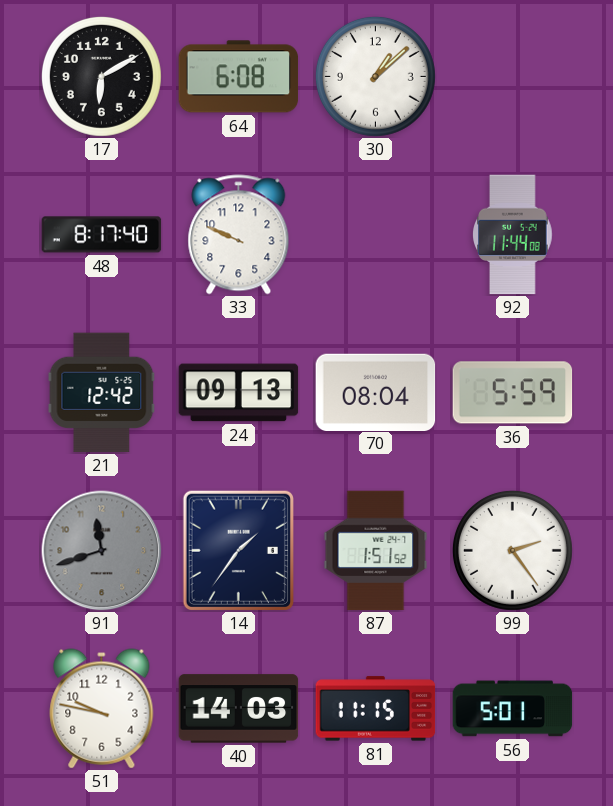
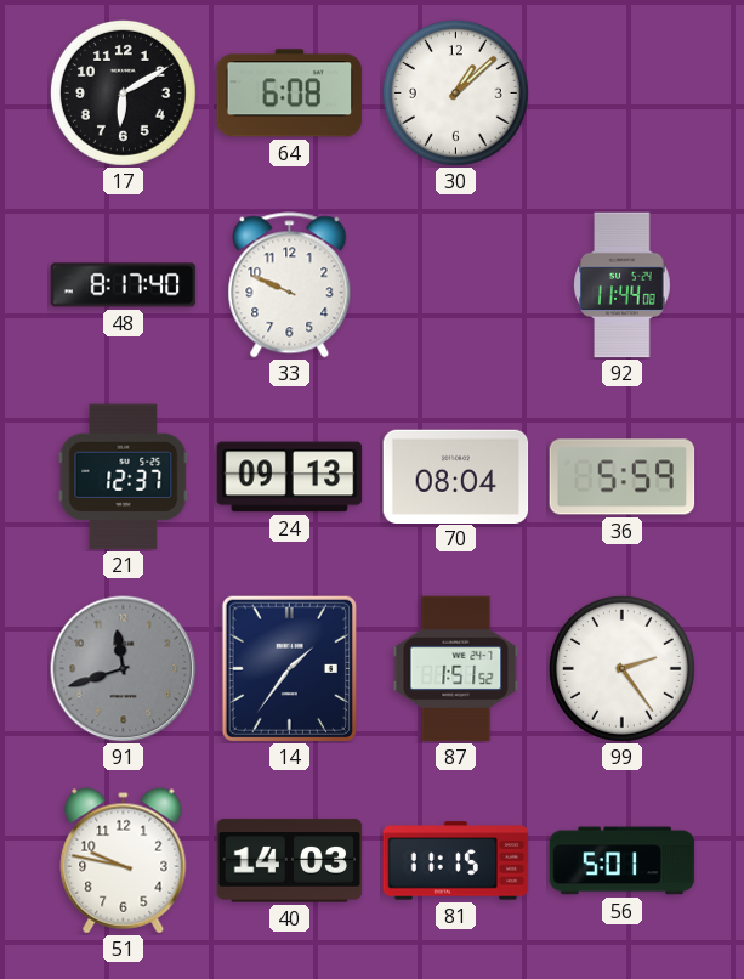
21: 12:42 -> 12:37 (124, 477)
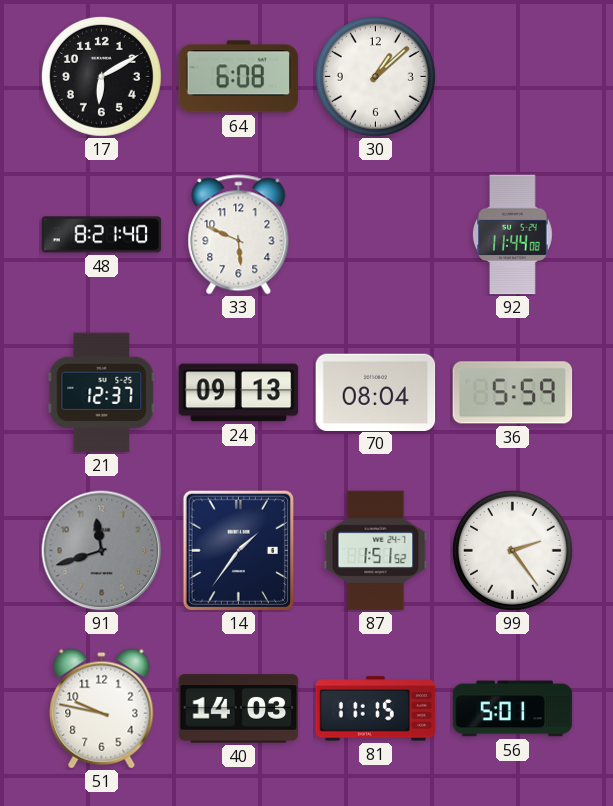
48: 8:17 -> 8:21 (102, 235)
33: 9:49 -> 5:49 (239, 235)
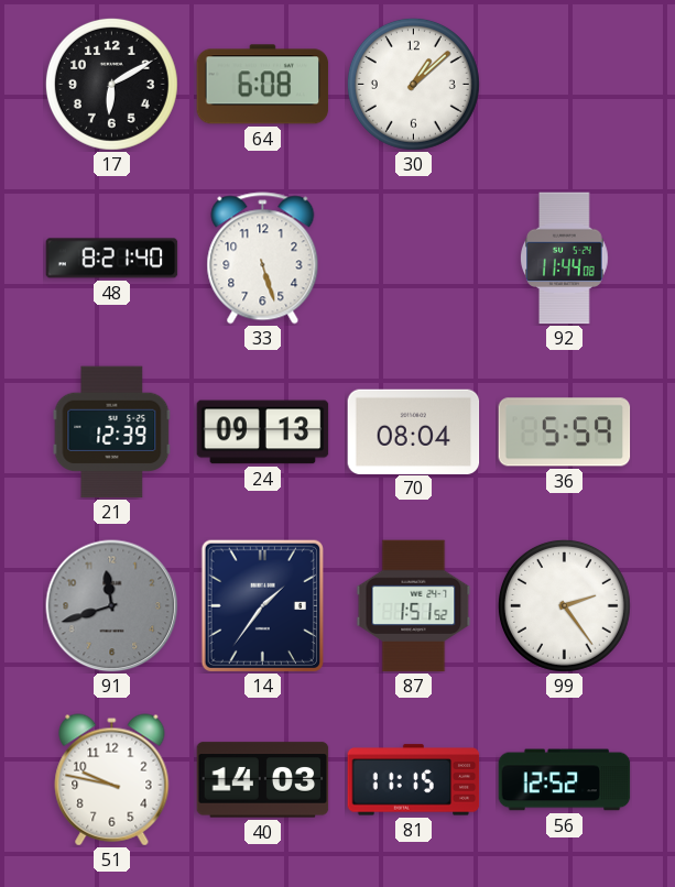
33: 5:49 -> 5:27 (263, 259)
21: 12:37 -> 12:39 (112, 432)
56: 5:01 -> 12:52 (565, 780)
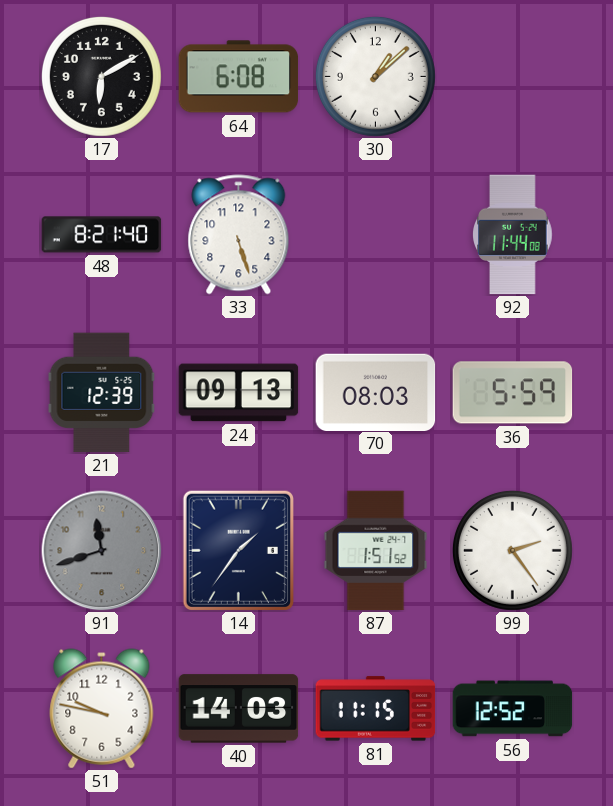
70: 08:04 -> 08:03 (376, 392)
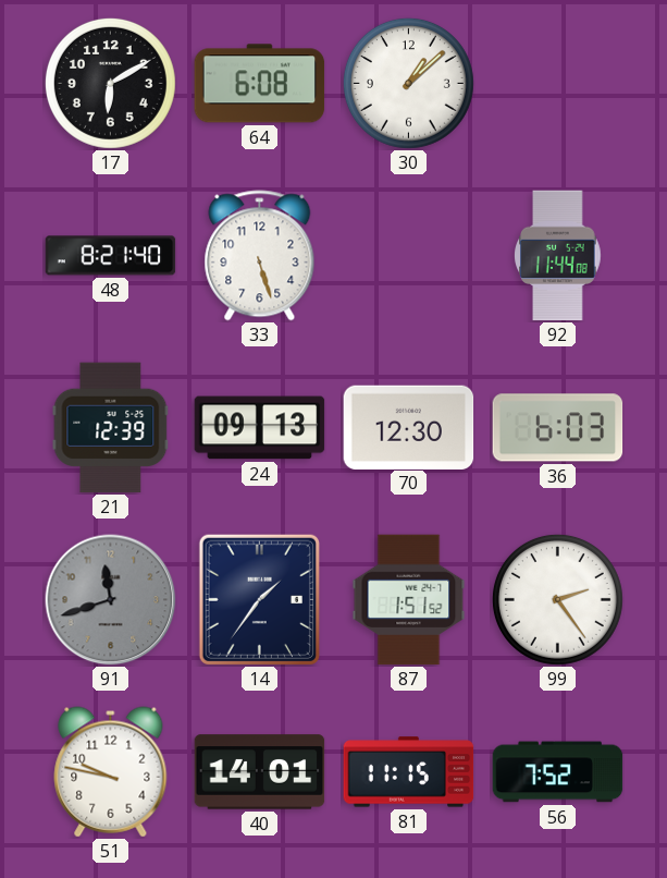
70: 08:03 -> 12:30 (409, 427)
36: 5:59 -> 6:03 (558, 428)
40: 14:03 -> 14:01 (260, 772)
56: 12:52 -> 7:52 (558, 772)
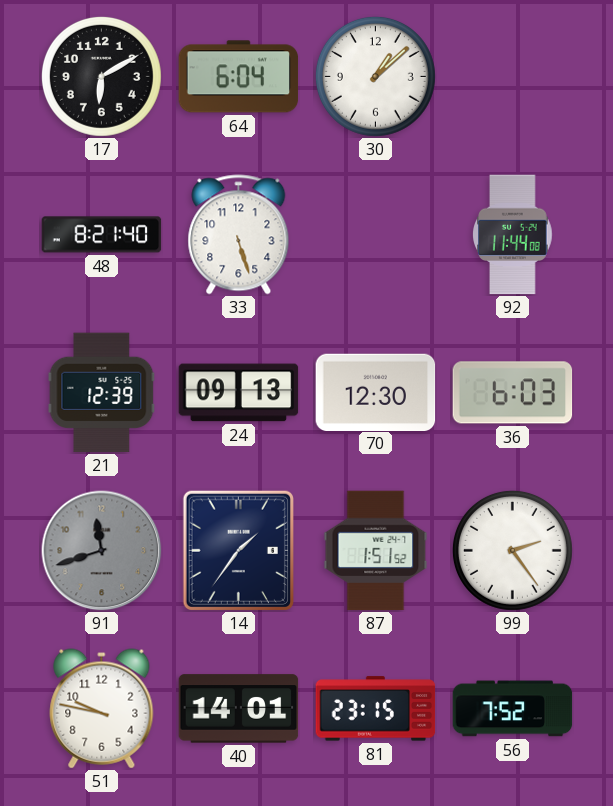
64: 6:08 -> 6:04 (239, 77)
81: 11:15 -> 23:15 (376, 709)
